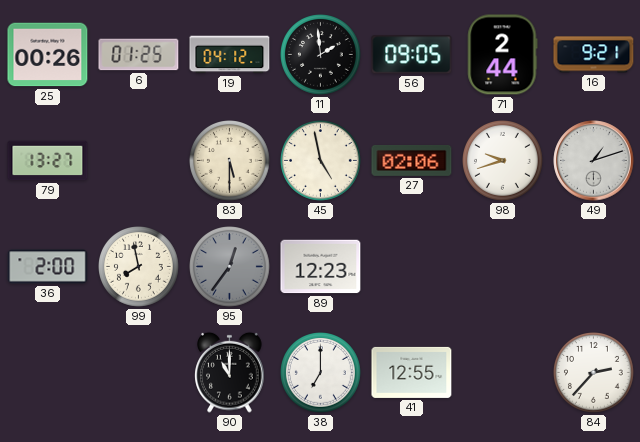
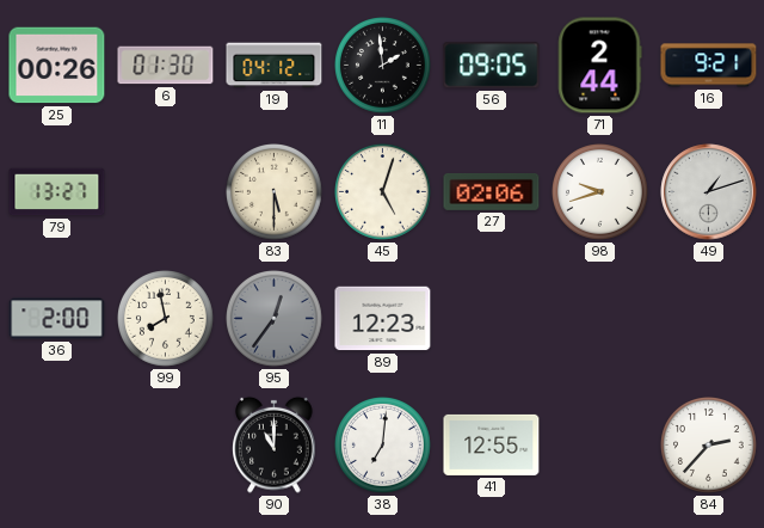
6: 01:25 -> 01:30 (166, 66)
45: 4:58 -> 5:03 (383, 192)
38: 7:00 -> 7:01 (383, 446)
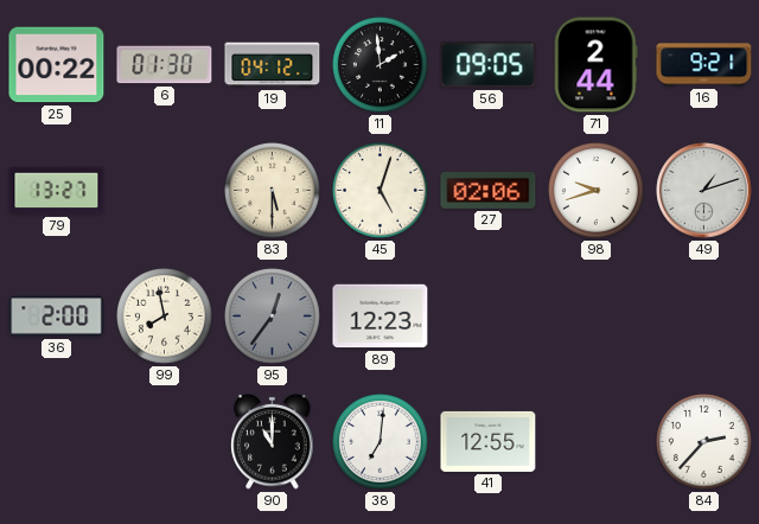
25: 00:26 -> 00:22 (57, 65)
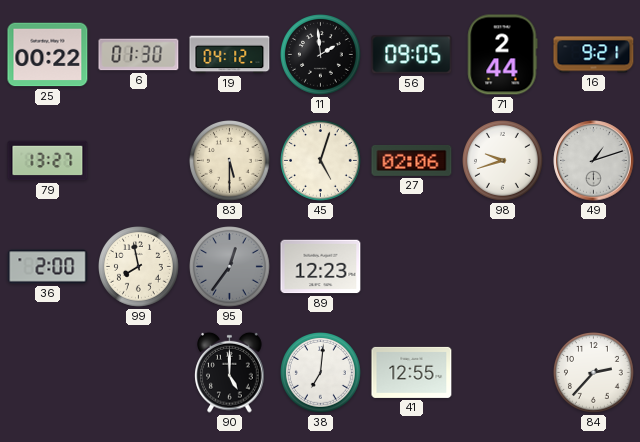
90: 11:00 -> 5:00 (230, 372)
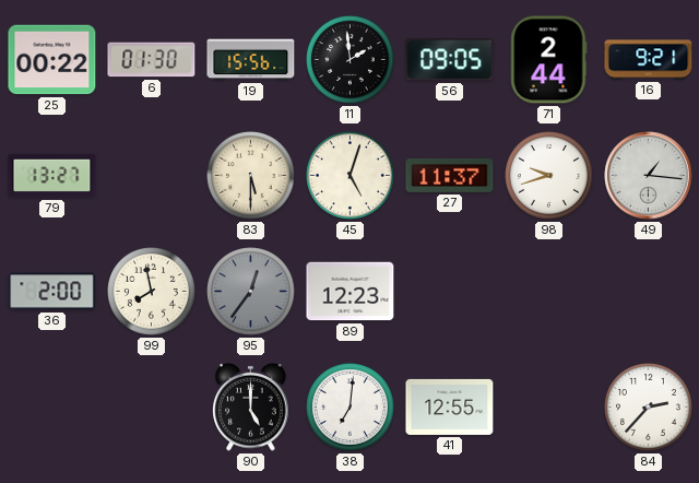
19: 04:12 -> 15:56 (251, 60)
27: 02:06 -> 11:37 (450, 175)
49: 1:12 -> 1:16 (649, 176)
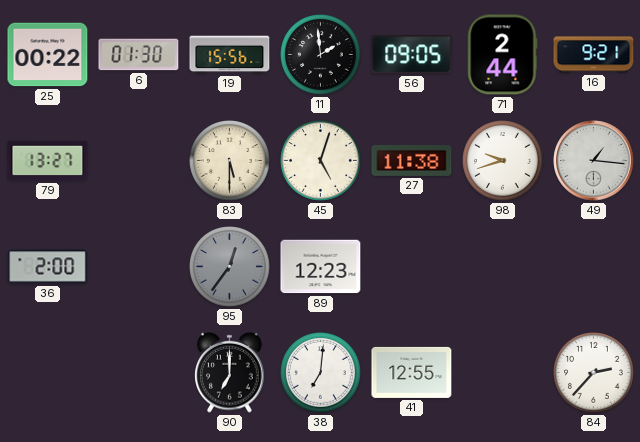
27: 11:37 -> 11:38 (412, 160)
99: 7:58 -> none (152, 292)
90: 5:00 -> 7:00 (230, 372)
